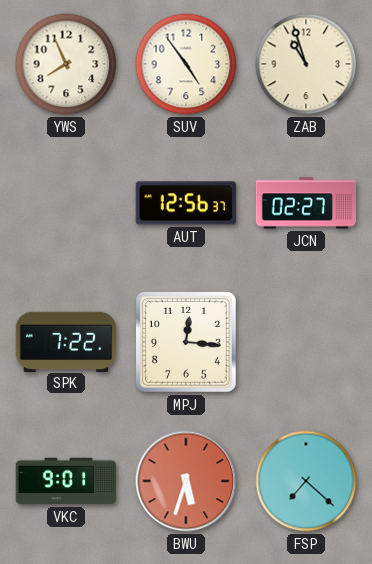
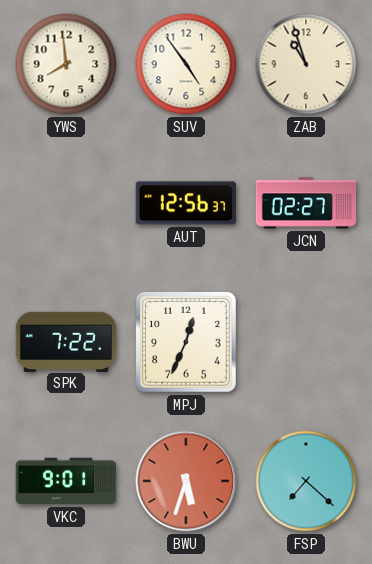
YWS: 7:56 -> 7:59 (66, 64)
MPJ: 12:16 -> 12:34 (187, 343)
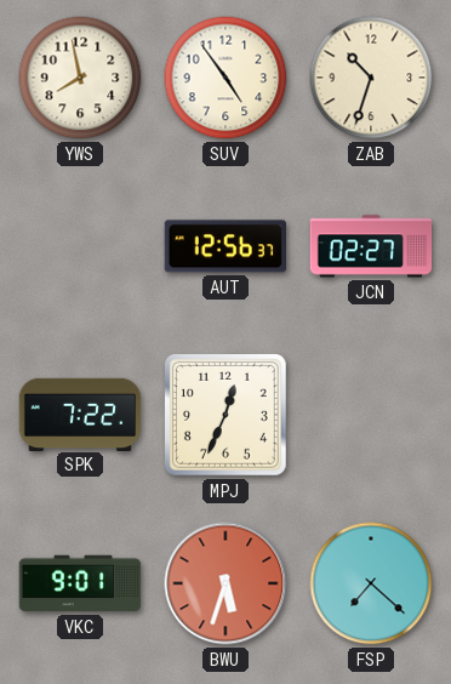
YWS: 7:59 -> 7:58 (80, 78)
ZAB: 10:57 -> 10:33 (371, 78)
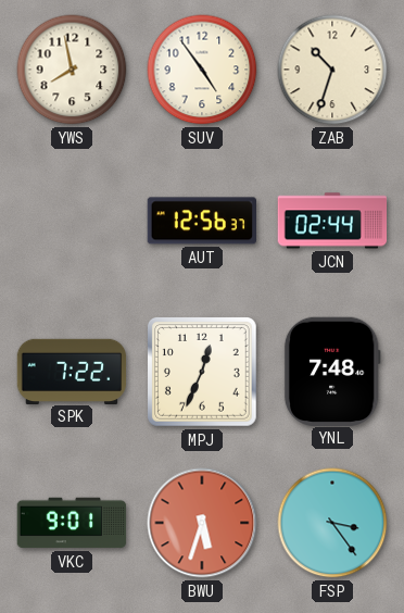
JCN: 02:27 -> 02:44 (332, 221)
YNL: none -> 7:48 (332, 371)
FSP: 7:22 -> 3:24 (332, 523)
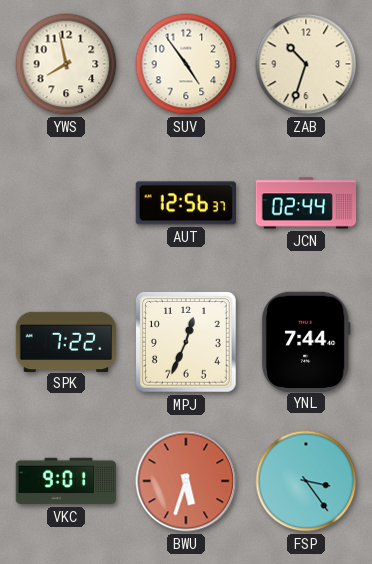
YNL: 7:48 -> 7:44 (306, 341)
